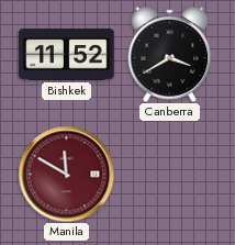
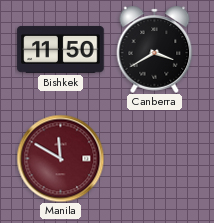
Bishkek: 11:52 -> 11:50 (61, 49)
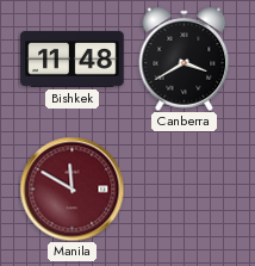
Bishkek: 11:50 -> 11:48 (73, 58)
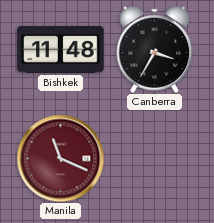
Canberra: 3:40 -> 3:35 (155, 49)
Manila: 11:50 -> 11:19 (60, 158)
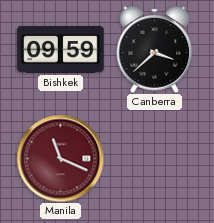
Bishkek: 11:48 -> 09:59 (61, 49)
Canberra: 3:35 -> 3:38 (155, 49)
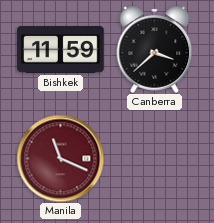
Bishkek: 09:59 -> 11:59 (61, 49)
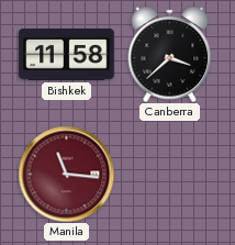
Bishkek: 11:59 -> 11:58 (67, 54)
Manila: 11:19 -> 11:16 (66, 174)
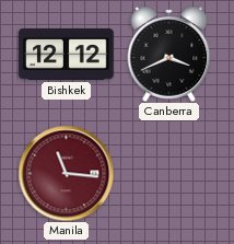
Bishkek: 11:58 -> 12:12 (67, 54)
Canberra: 3:38 -> 3:41 (169, 54)
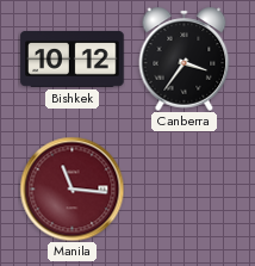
Bishkek: 12:12 -> 10:12 (73, 58)
Canberra: 3:41 -> 3:36 (185, 58)
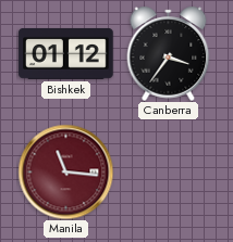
Bishkek: 10:12 -> 01:12 (66, 53)
